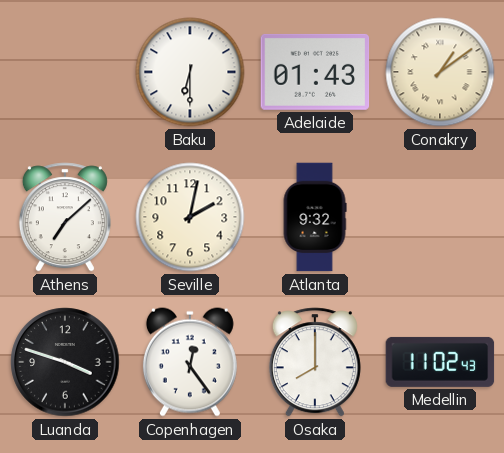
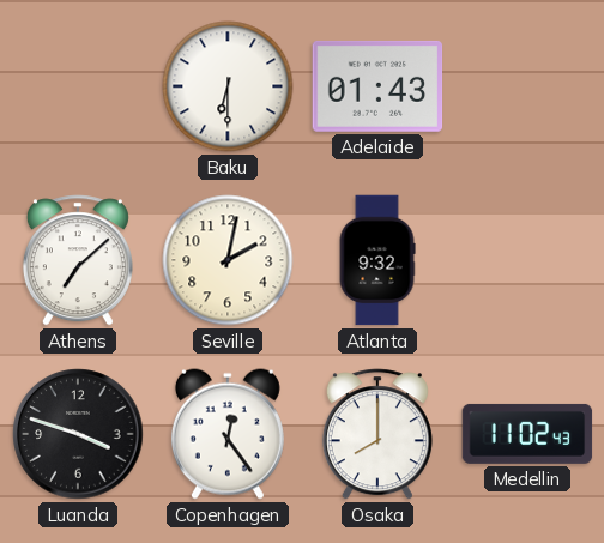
Conakry: 1:09 -> none (440, 72)
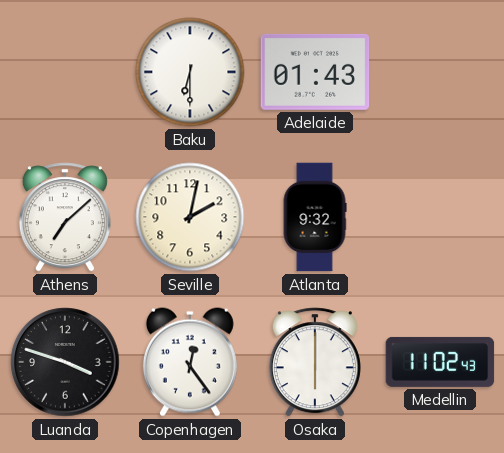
Osaka: 8:00 -> 6:00 (315, 362)
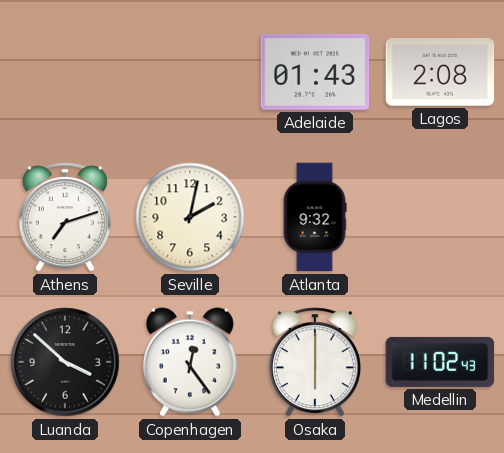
Baku: 6:30 -> none (190, 72)
Lagos: none -> 2:08 (440, 72)
Athens: 7:08 -> 7:12 (65, 217)
Luanda: 3:48 -> 3:52 (65, 362)
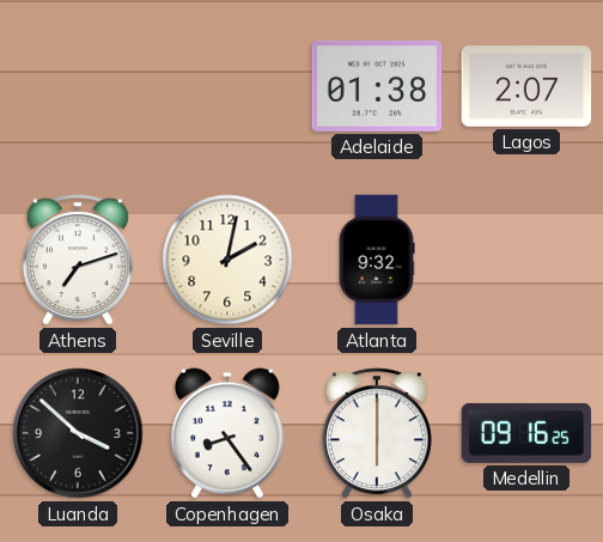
Adelaide: 01:43 -> 01:38 (377, 86)
Lagos: 2:08 -> 2:07 (526, 86)
Copenhagen: 12:24 -> 8:24 (227, 433)
Medellin: 11:02 -> 09:16 (526, 433)
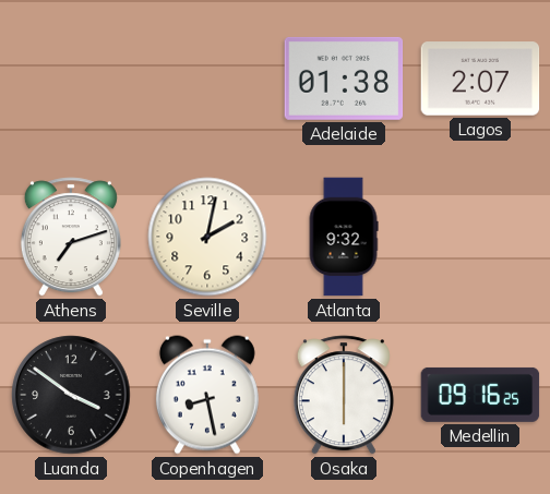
Luanda: 3:52 -> 3:51 (71, 395)
Copenhagen: 8:24 -> 8:28 (207, 395)
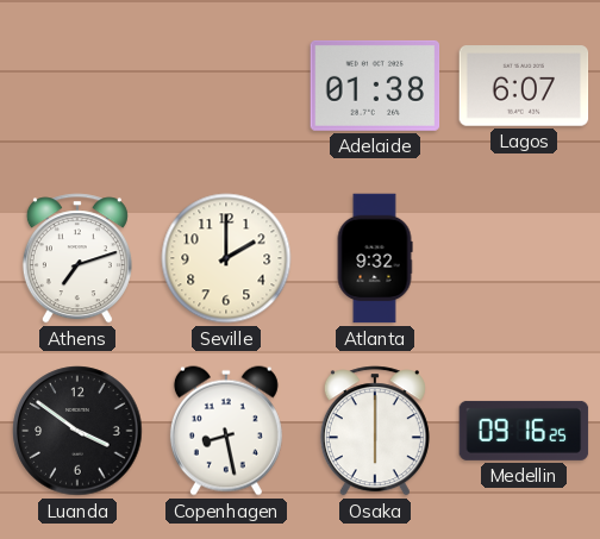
Lagos: 2:07 -> 6:07 (524, 86)
Seville: 2:02 -> 2:00 (226, 258)
